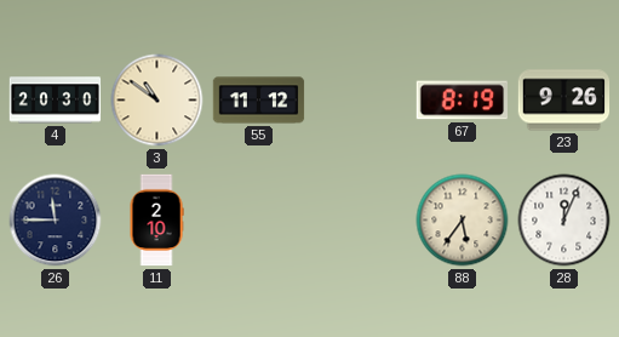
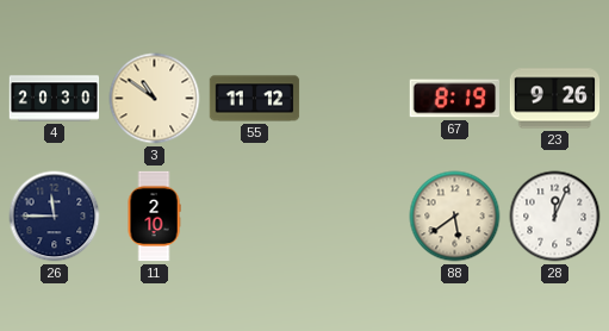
88: 5:36 -> 5:39 (455, 217)
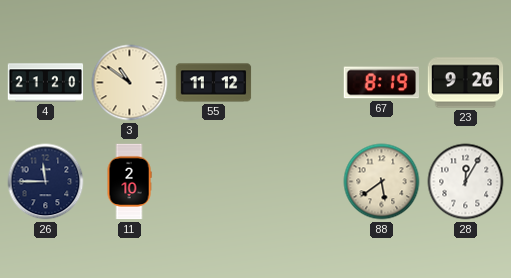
4: 20:30 -> 21:20 (46, 83)
28: 12:04 -> 12:05 (466, 182)
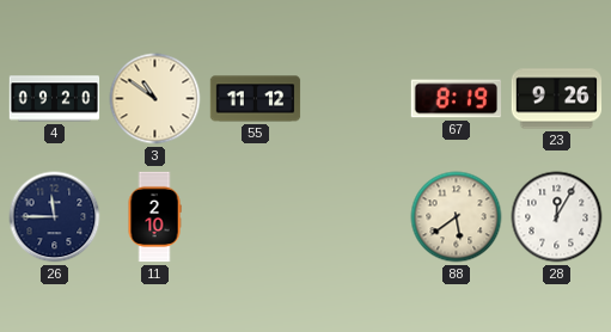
4: 21:20 -> 09:20 (55, 99)
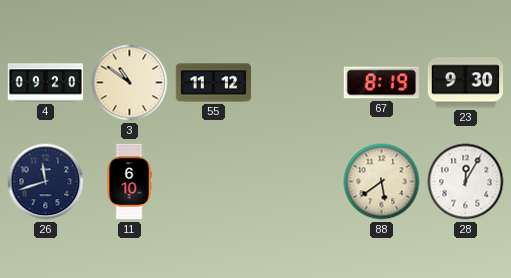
23: 9:26 -> 9:30 (466, 83)
26: 11:45 -> 11:42 (46, 182)
11: 2:10 -> 6:10 (129, 182)
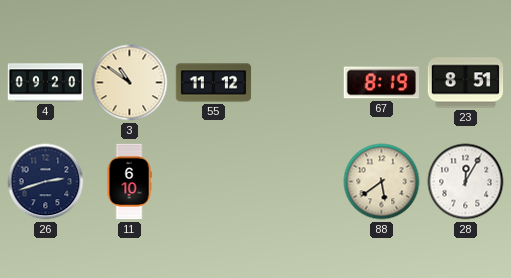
23: 9:30 -> 8:51 (466, 83)
26: 11:42 -> 2:42 (46, 182)
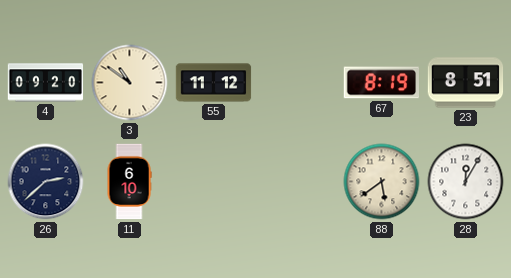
26: 2:42 -> 2:38 (46, 182)
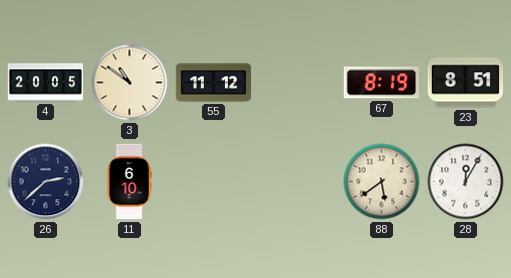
4: 09:20 -> 20:05 (46, 83)
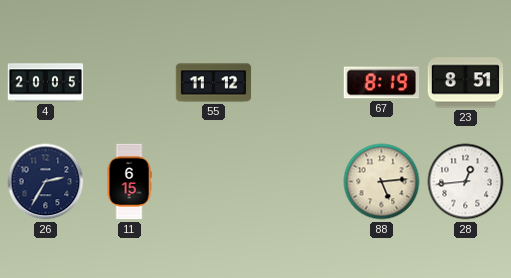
3: 10:51 -> none (130, 83)
26: 2:38 -> 2:35 (46, 182)
11: 6:10 -> 6:15 (129, 182)
88: 5:39 -> 5:14 (382, 182)
28: 12:05 -> 12:44 (466, 182)
